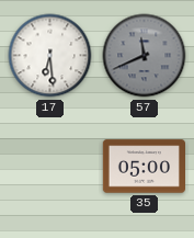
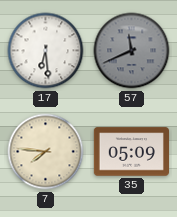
7: none -> 7:46 (46, 152)
35: 05:00 -> 05:09 (131, 152)
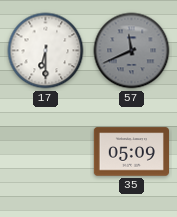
17: 6:29 -> 6:30 (46, 51)
7: 7:46 -> none (46, 152)
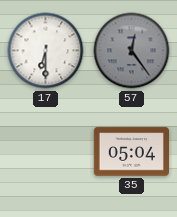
57: 11:41 -> 12:24 (132, 51)
35: 05:09 -> 05:04 (131, 152)
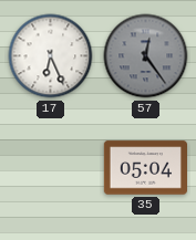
17: 6:30 -> 6:26 (51, 56)
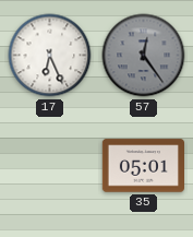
35: 05:04 -> 05:01 (143, 166)
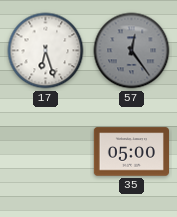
17: 6:26 -> 6:27 (46, 51)
35: 05:01 -> 05:00 (131, 152)
